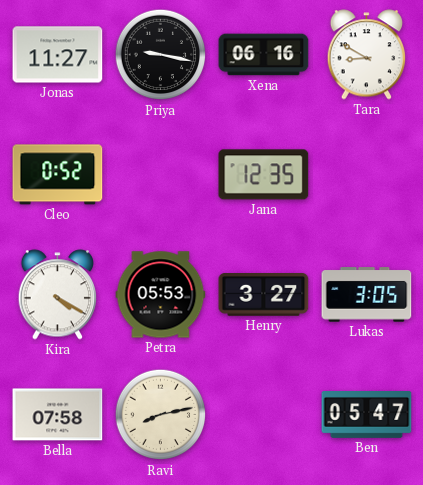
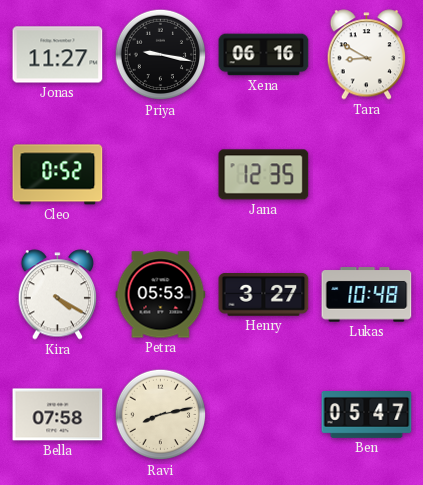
Lukas: 3:05 -> 10:48 (367, 295)
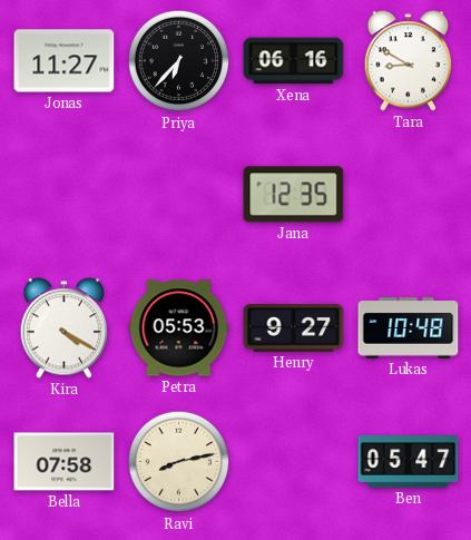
Priya: 9:17 -> 6:37 (179, 61)
Cleo: 0:52 -> none (58, 175)
Henry: 3:27 -> 9:27 (294, 328)
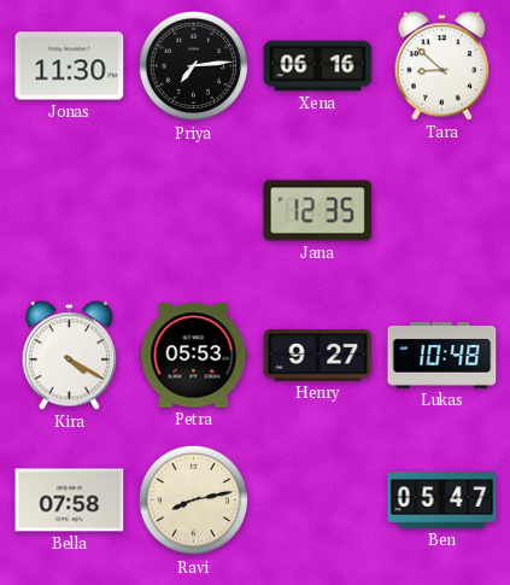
Jonas: 11:27 -> 11:30 (70, 66)
Priya: 6:37 -> 7:14 (194, 66)
Tara: 8:50 -> 8:52 (442, 66)
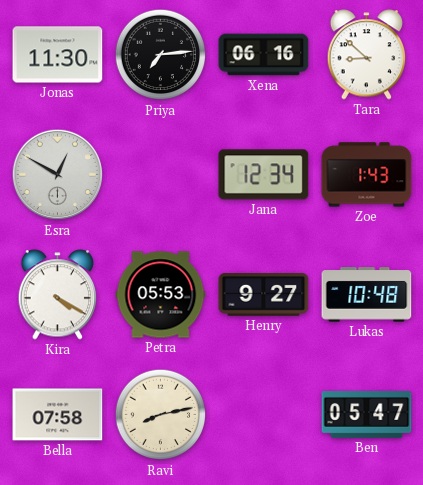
Esra: none -> 12:50 (58, 175)
Jana: 12:35 -> 12:34 (264, 175)
Zoe: none -> 1:43 (367, 175)
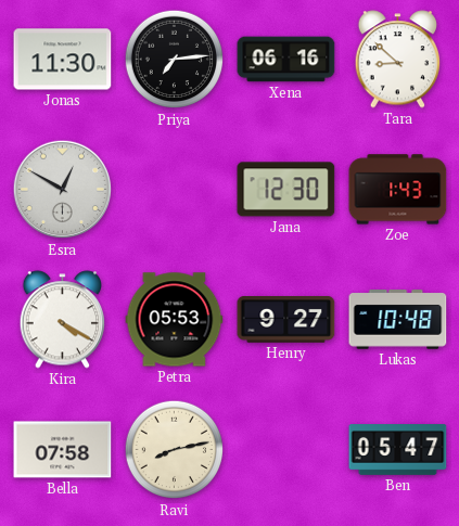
Jana: 12:34 -> 12:30 (286, 190)
